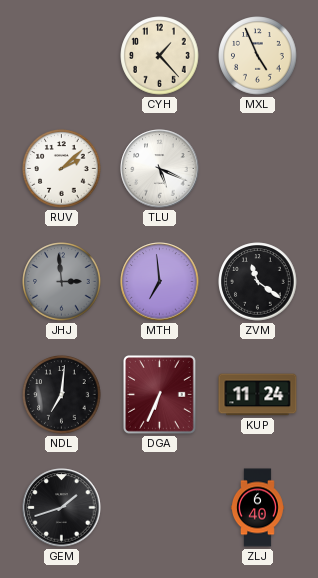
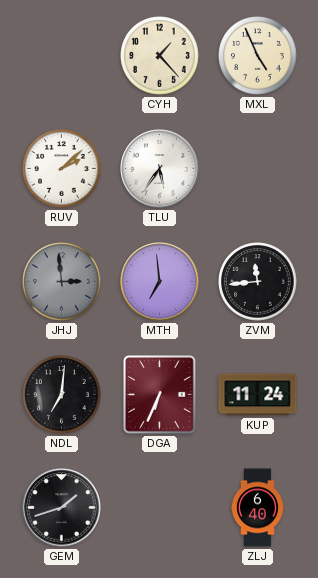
TLU: 5:19 -> 5:36 (160, 169)
ZVM: 11:21 -> 11:44 (258, 282)
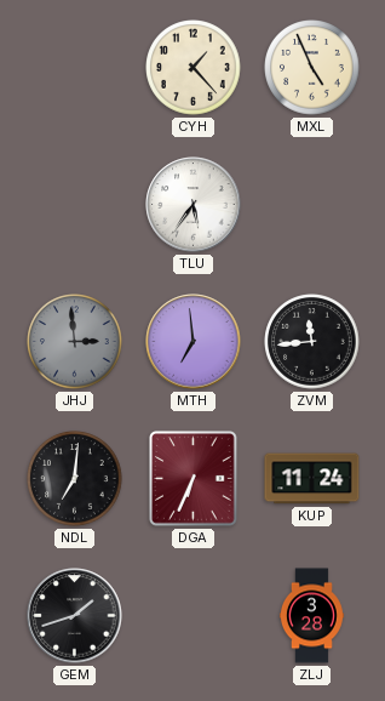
RUV: 2:08 -> none (62, 169)
ZLJ: 6:40 -> 3:28 (311, 616)
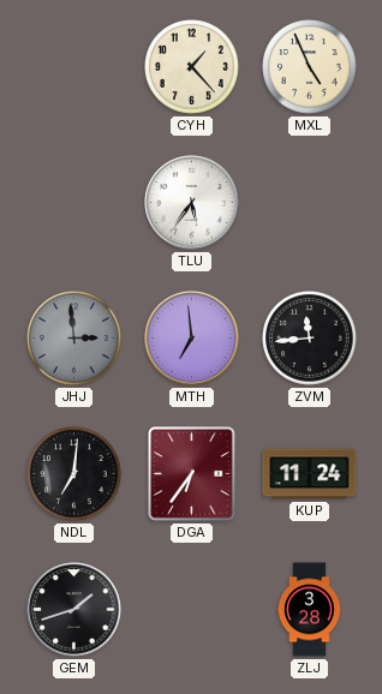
DGA: 6:34 -> 6:36 (192, 474)
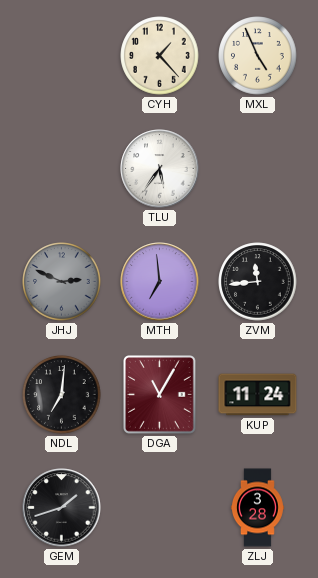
JHJ: 2:59 -> 2:49 (62, 282)
DGA: 6:36 -> 11:05 (160, 395)
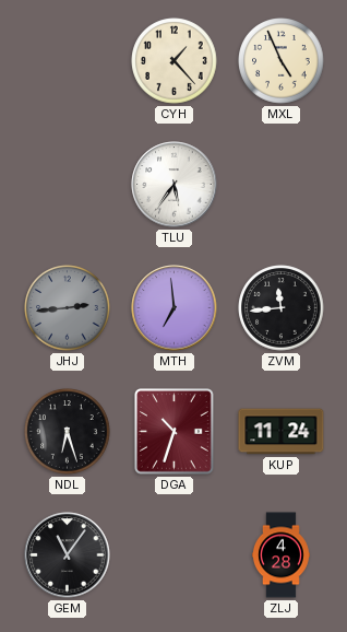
JHJ: 2:49 -> 2:44 (68, 308)
NDL: 7:01 -> 6:27 (68, 432)
DGA: 11:05 -> 10:33 (175, 432)
GEM: 1:42 -> 11:06 (68, 555)
ZLJ: 3:28 -> 4:28 (280, 555)
